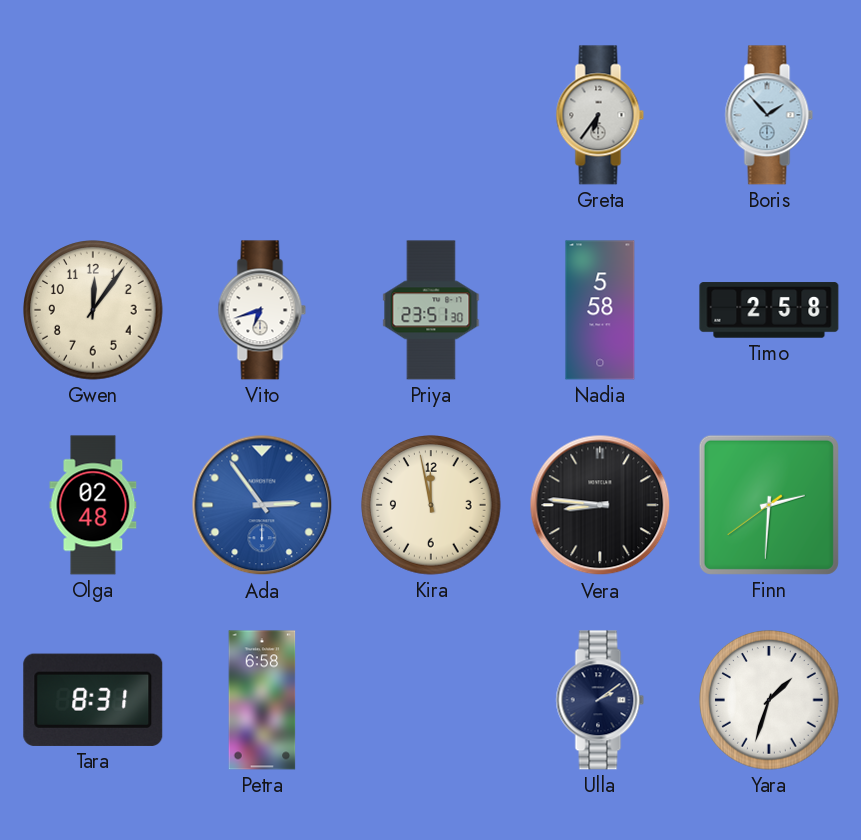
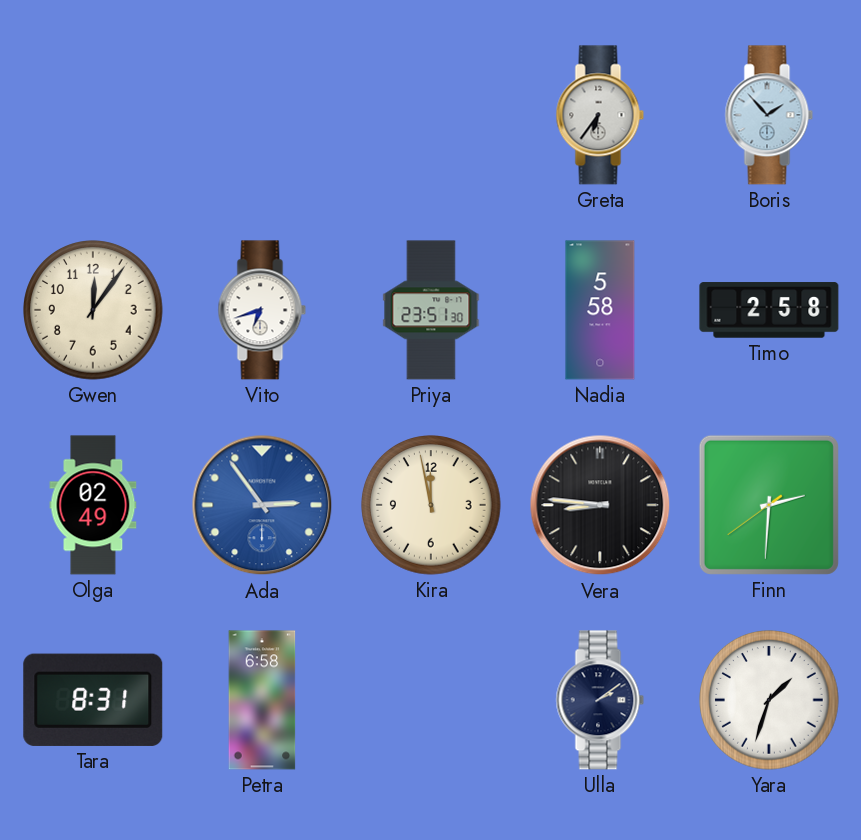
Olga: 02:48 -> 02:49 (93, 505)
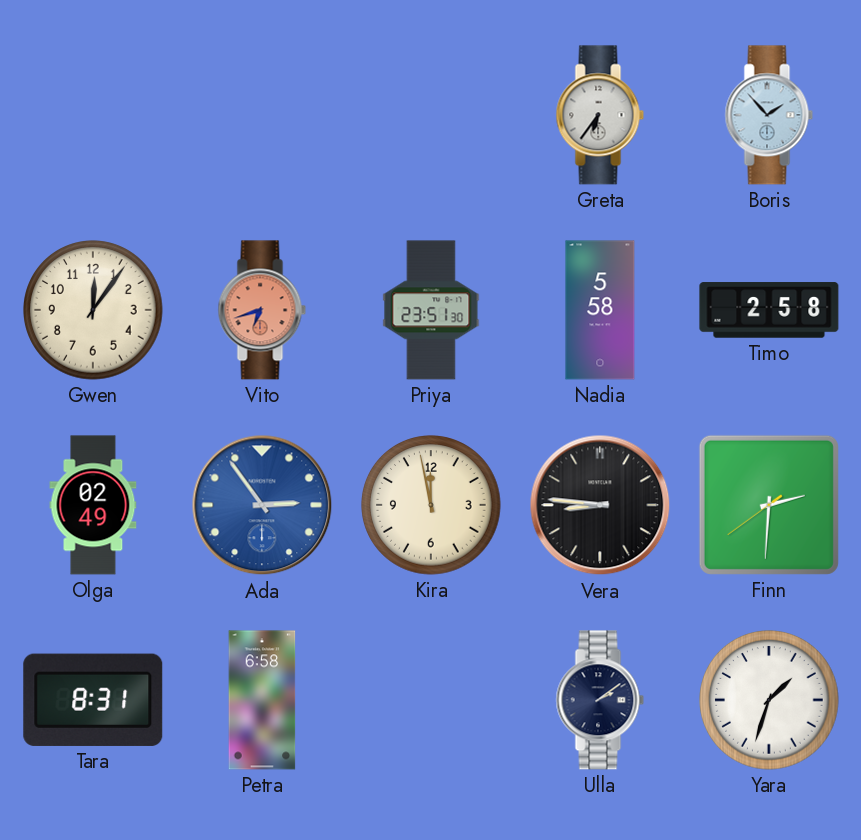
Vito dial: white -> salmon (262, 310)
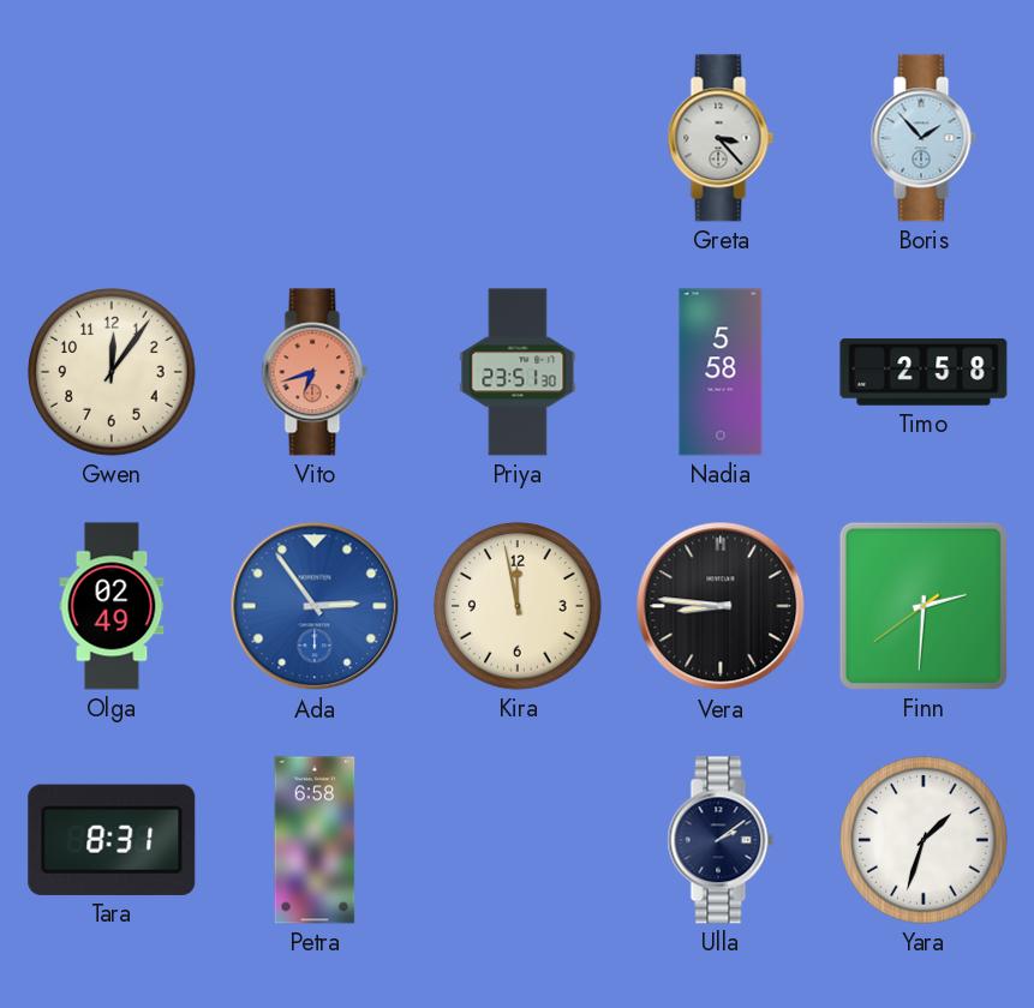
Greta: 6:36 -> 3:23 (721, 138)
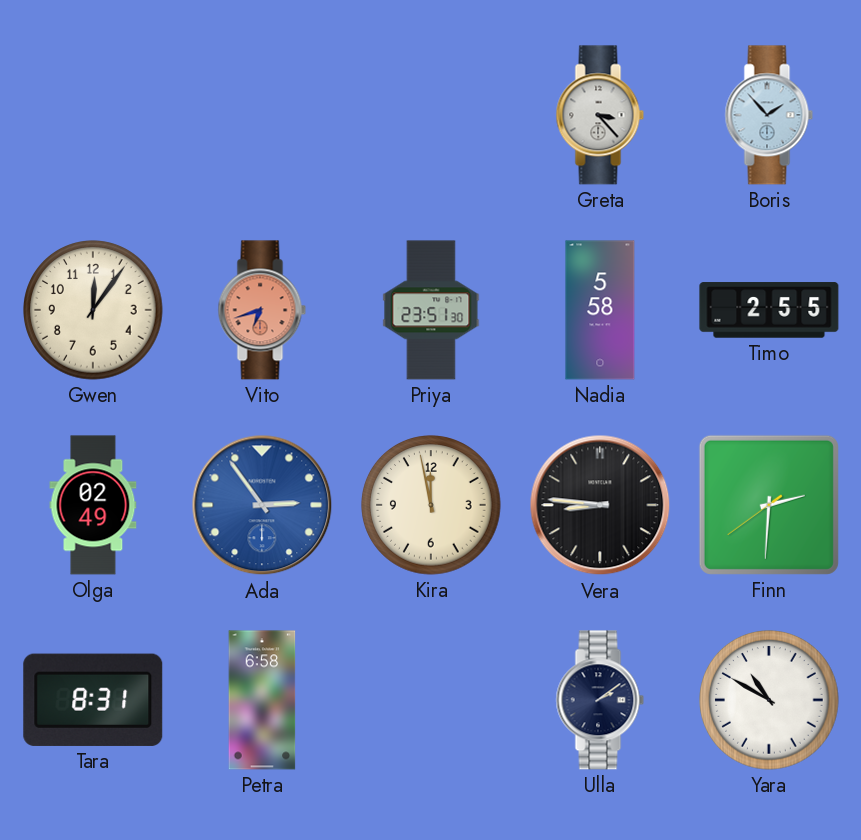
Timo: 2:58 -> 2:55 (769, 310)
Yara: 1:33 -> 10:50 (769, 700)
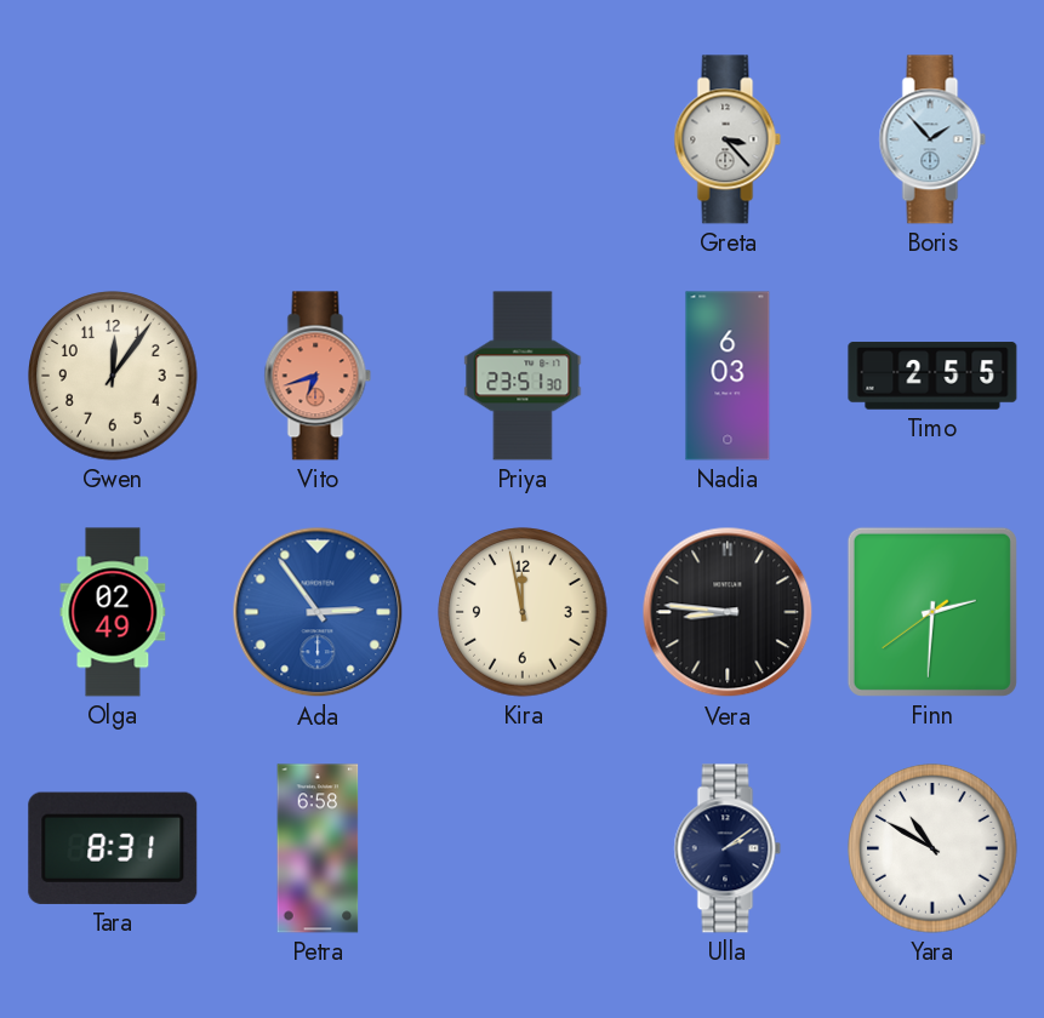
Nadia: 5:58 -> 6:03 (728, 376)
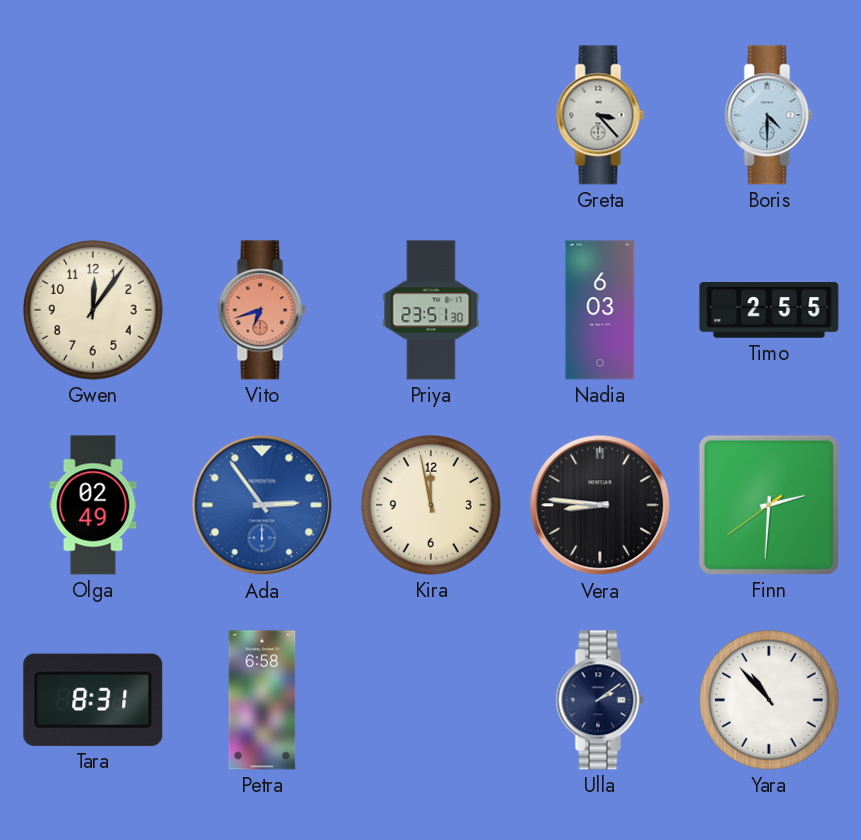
Boris: 1:53 -> 4:30 (769, 115)
Yara: 10:50 -> 10:53 (769, 700)
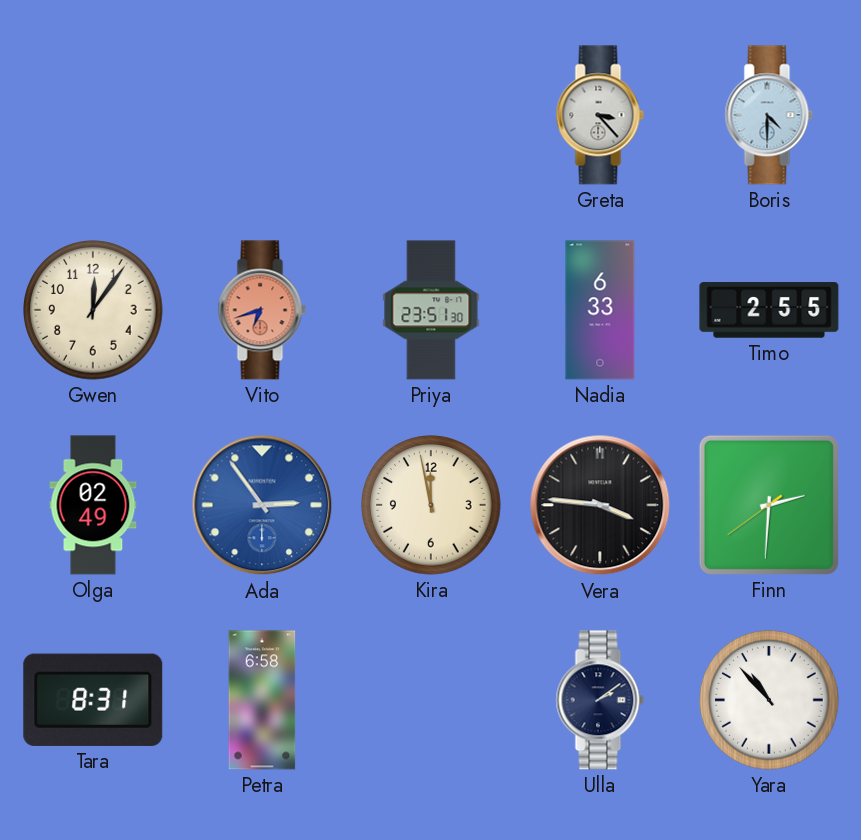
Nadia: 6:03 -> 6:33 (600, 310)
Vera: 8:46 -> 3:46 (600, 505)
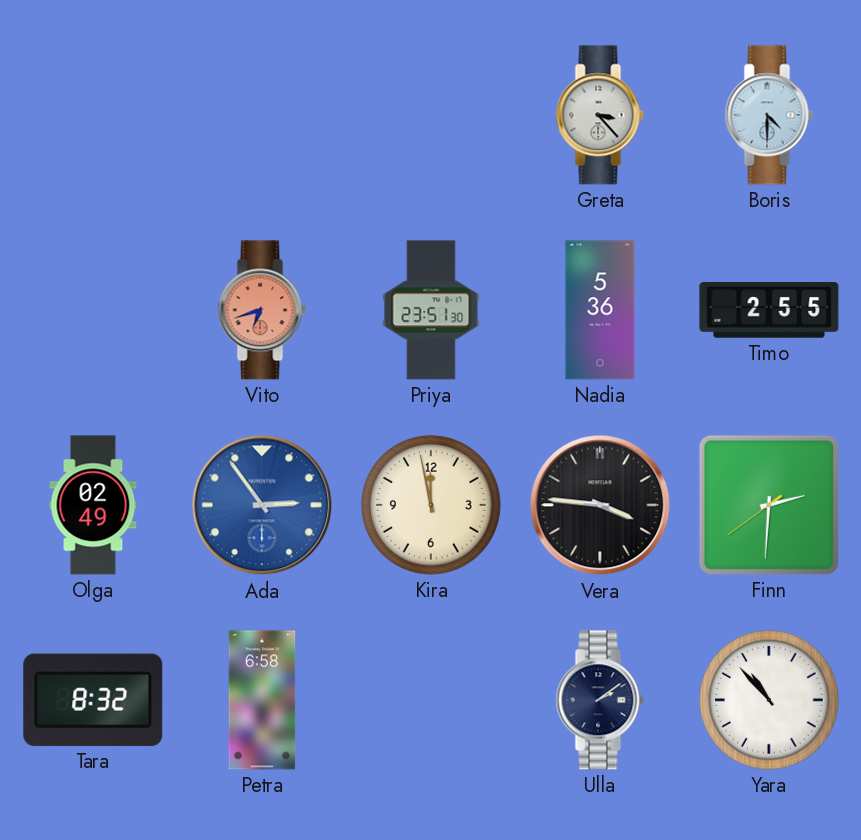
Gwen: 12:06 -> none (93, 310)
Nadia: 6:33 -> 5:36 (600, 310)
Tara: 8:31 -> 8:32 (93, 700)
